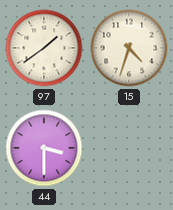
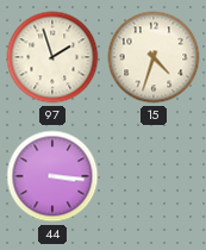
97: 1:39 -> 1:57 (52, 57)
44: 3:30 -> 3:16 (52, 176)
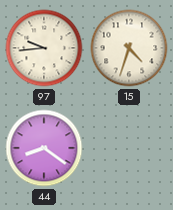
97: 1:57 -> 9:44 (44, 48)
44: 3:16 -> 8:21 (44, 148)
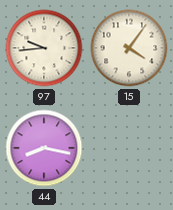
15: 4:33 -> 4:06 (129, 48)
44: 8:21 -> 8:17 (44, 148)
